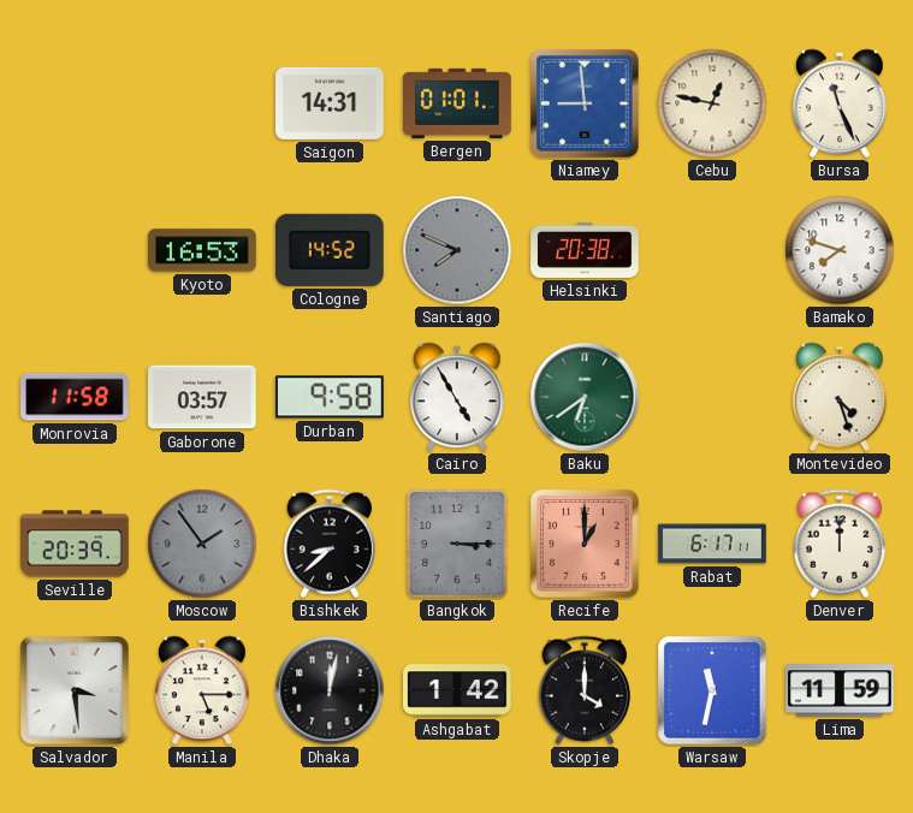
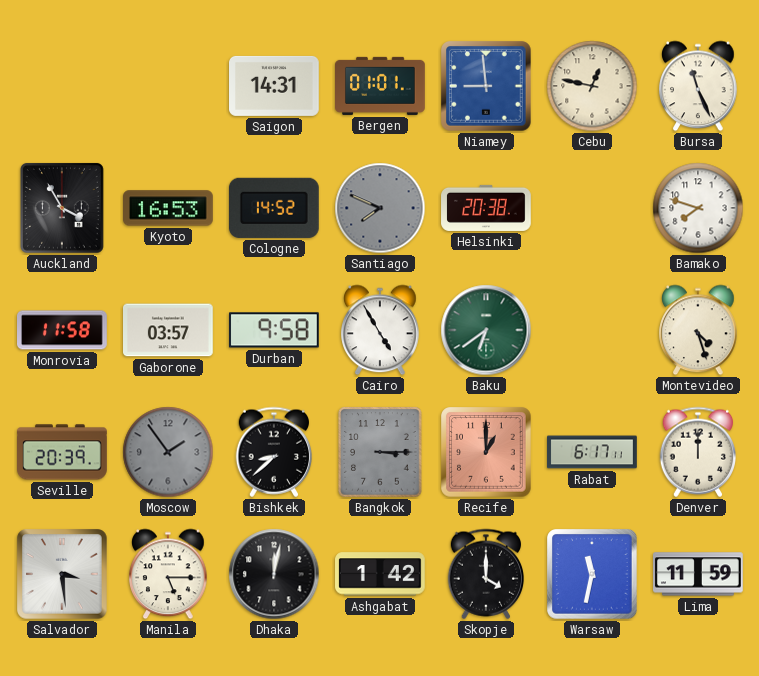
Auckland: none -> 3:55 (62, 208)
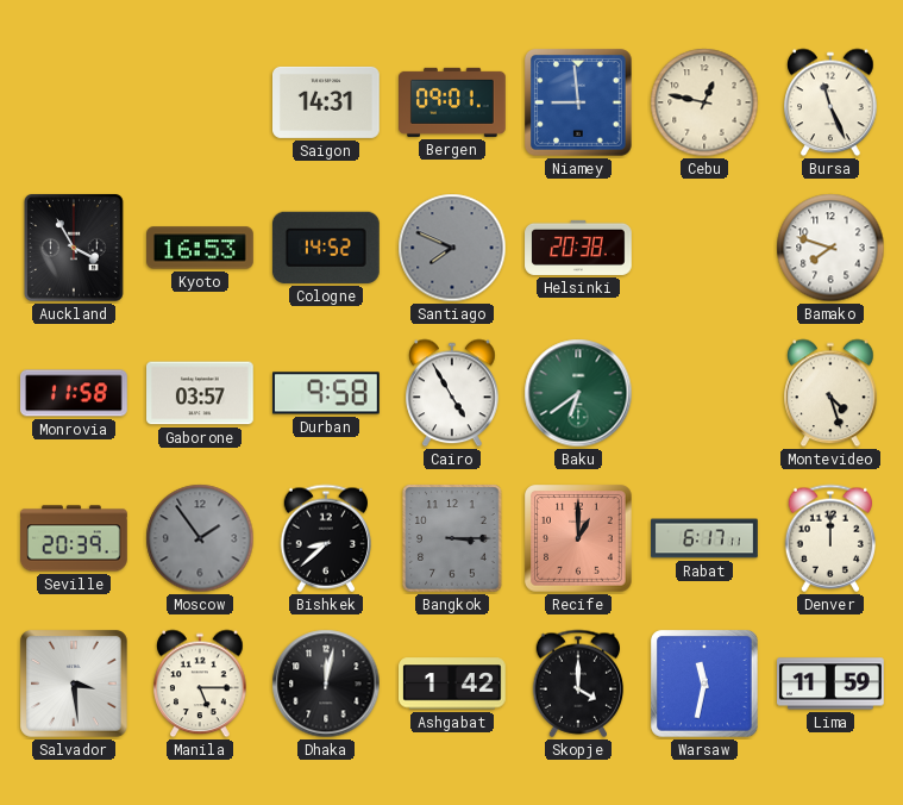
Bergen: 01:01 -> 09:01 (453, 102)
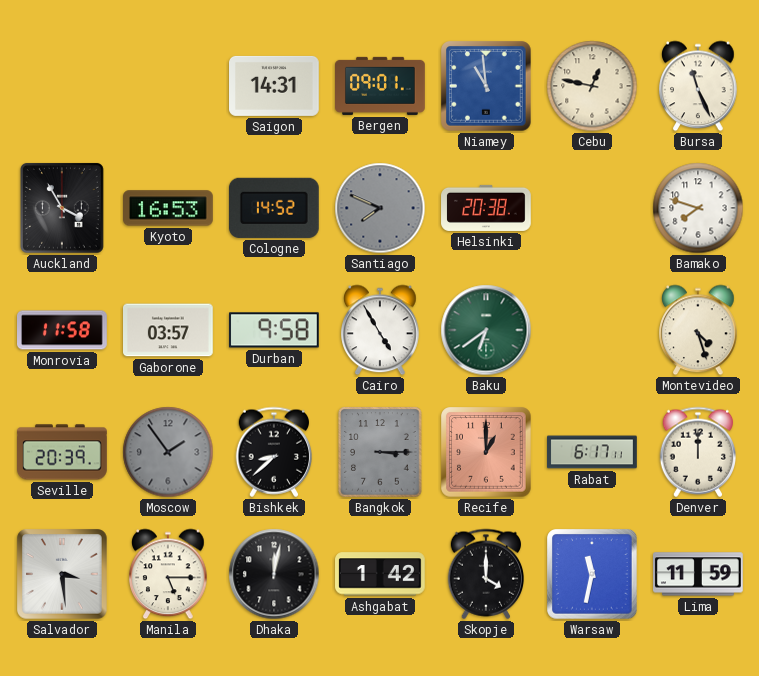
Niamey: 8:59 -> 10:59 (486, 86)
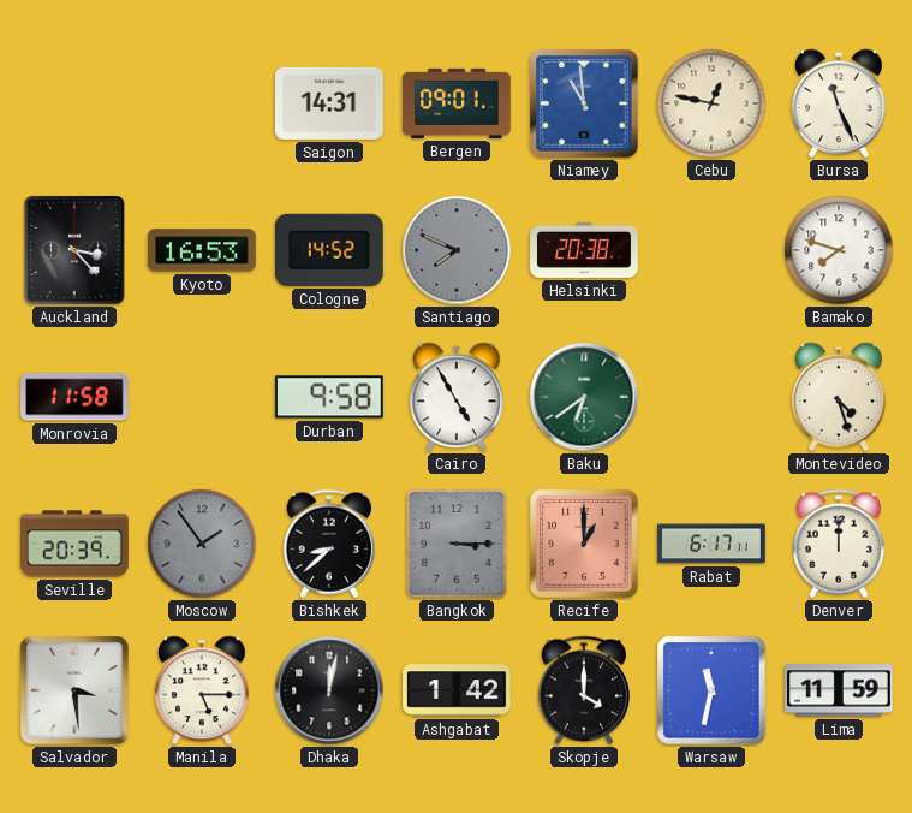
Auckland: 3:55 -> 3:23 (74, 250)
Gaborone: 03:57 -> none (169, 330)
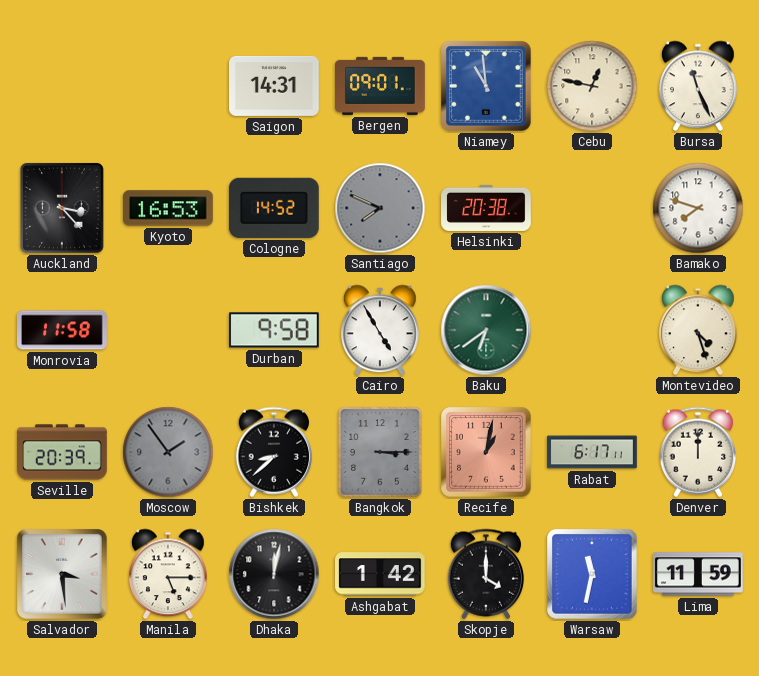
Recife: 1:00 -> 1:02 (486, 452)
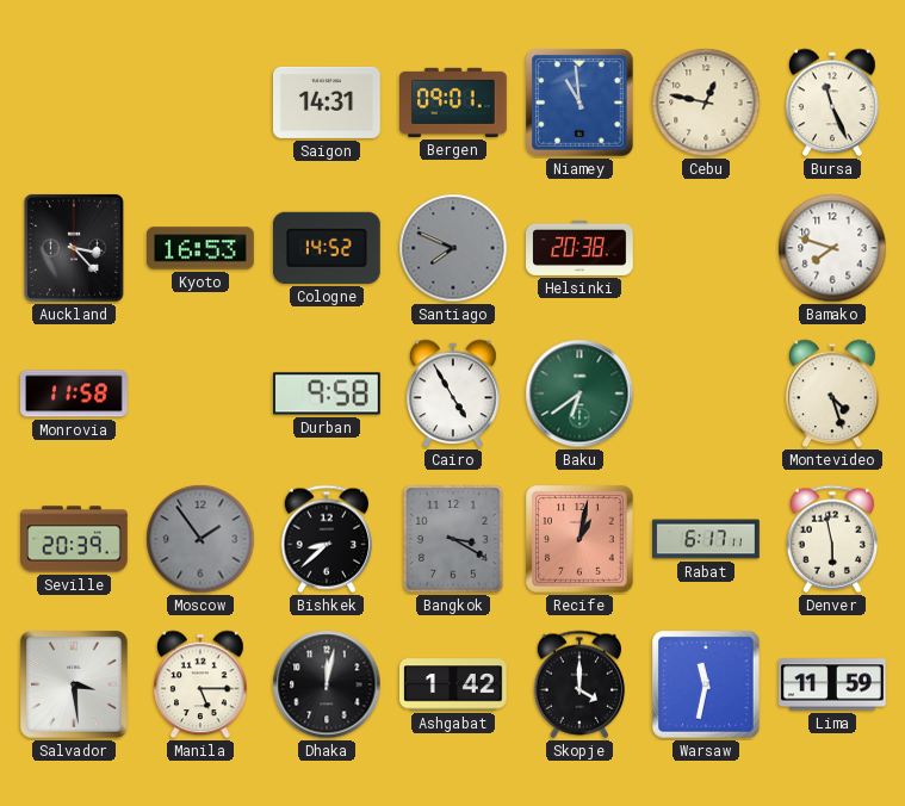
Bangkok: 3:15 -> 3:20 (453, 539)
Denver: 12:00 -> 5:58 (831, 539)
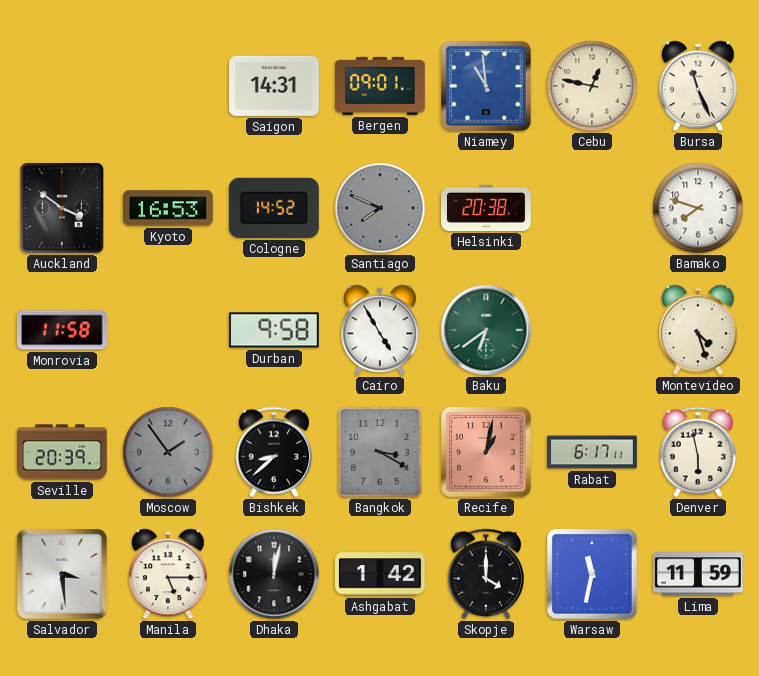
Auckland: 3:23 -> 3:51 (62, 208)
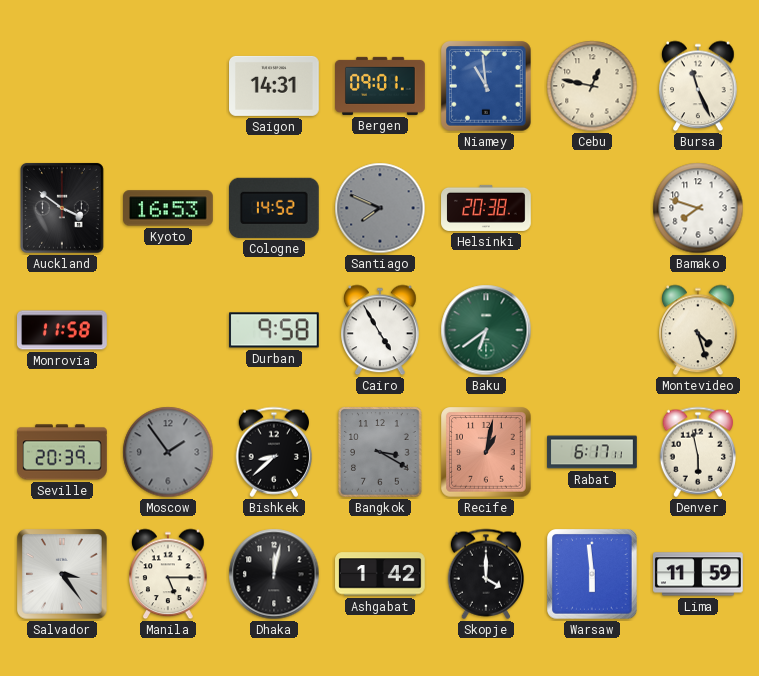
Salvador: 3:29 -> 3:24 (62, 574)
Warsaw: 11:32 -> 5:59 (592, 574)
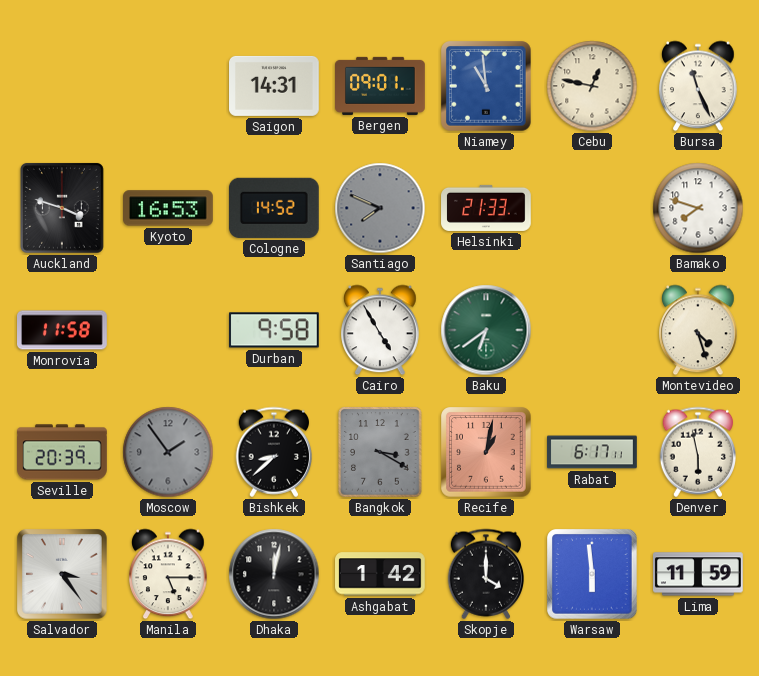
Auckland: 3:51 -> 3:48 (62, 208)
Helsinki: 20:38 -> 21:33 (486, 208)
